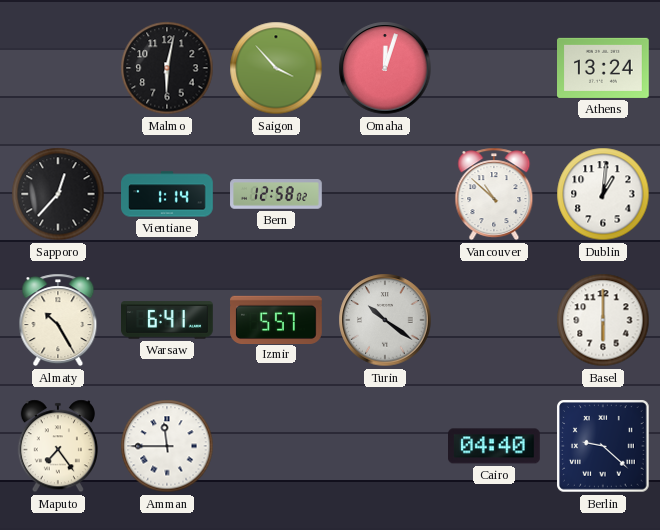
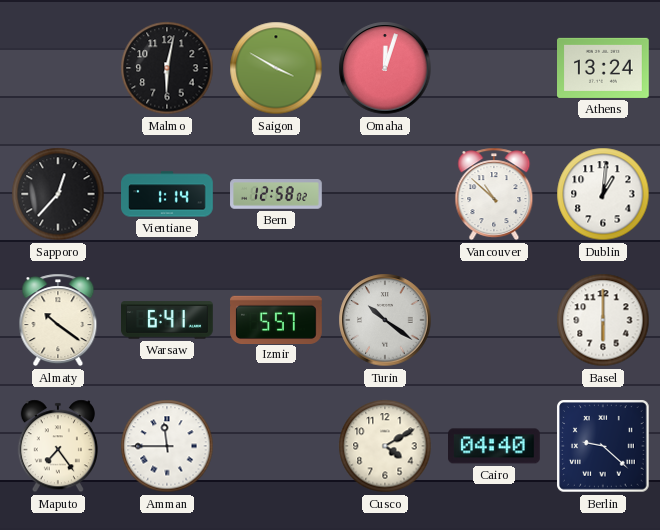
Saigon: 3:53 -> 3:50 (276, 68)
Almaty: 10:25 -> 10:21 (58, 320)
Cusco: none -> 4:10 (385, 446)
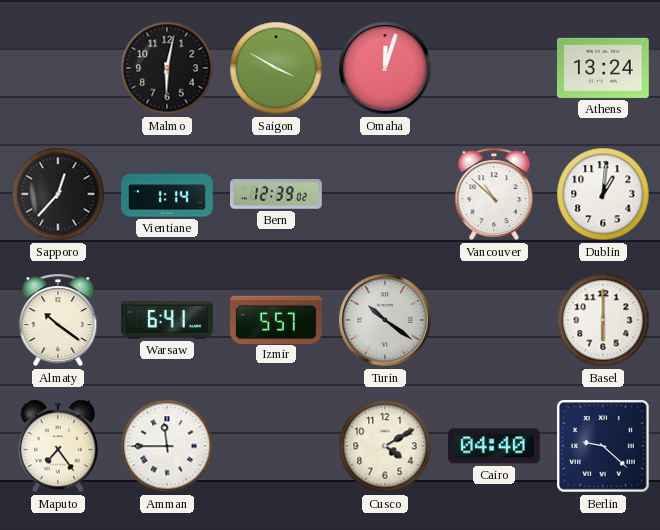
Bern: 12:58 -> 12:39 (276, 194)
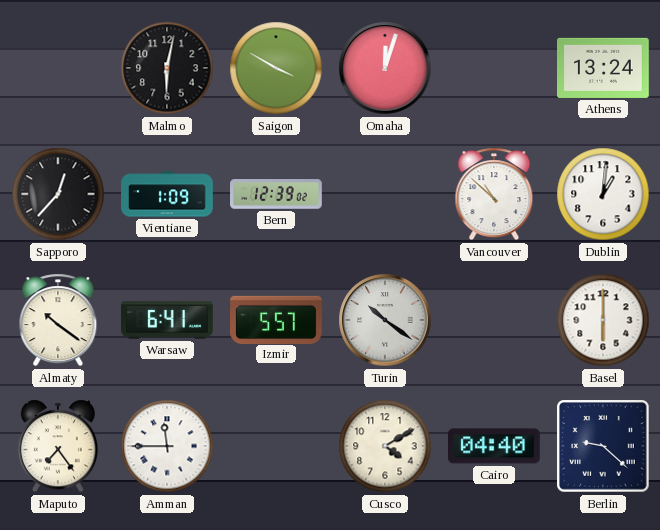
Vientiane: 1:14 -> 1:09 (167, 194)
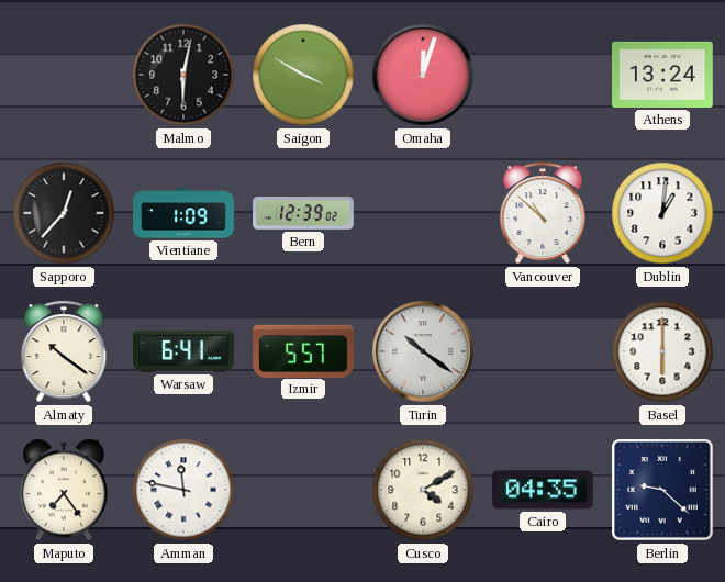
Amman: 11:45 -> 11:47 (183, 490)
Cairo: 04:40 -> 04:35 (544, 490)
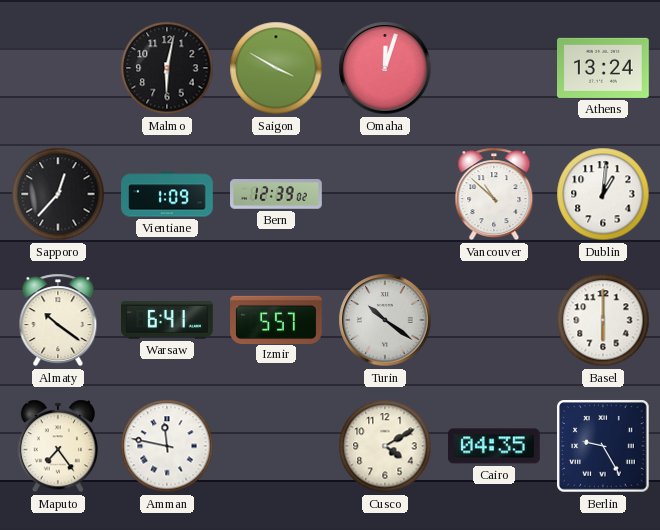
Berlin: 9:22 -> 9:25 (604, 447)
